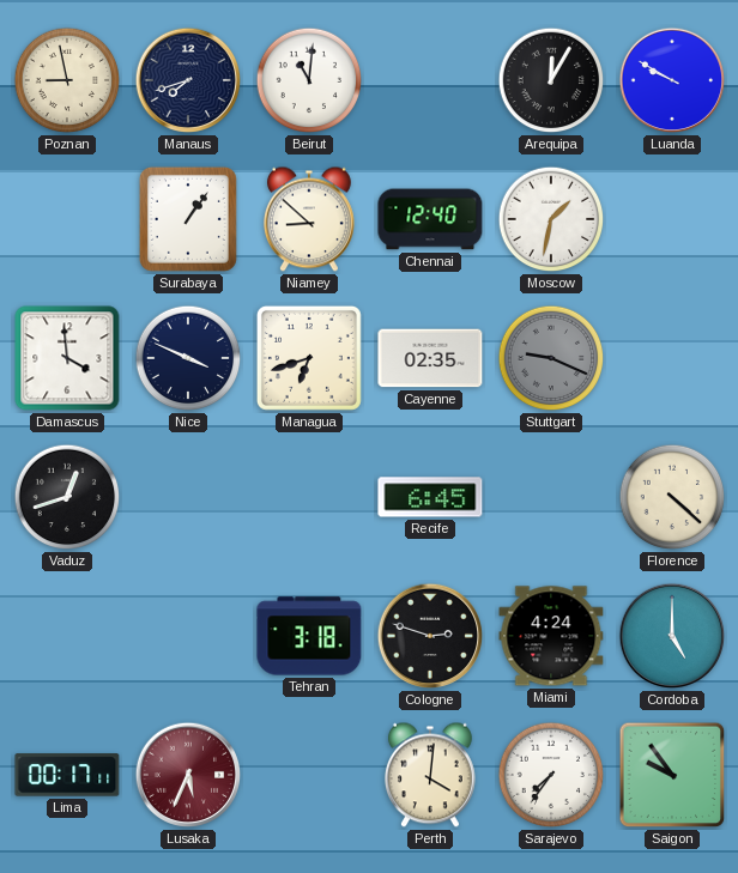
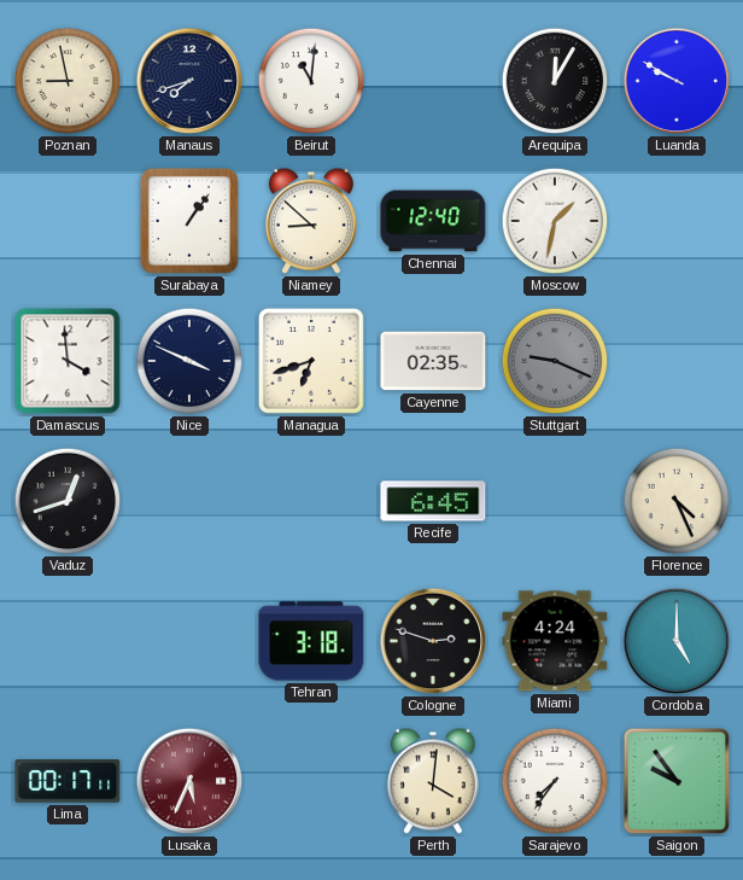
Florence: 4:22 -> 4:26 (677, 501)
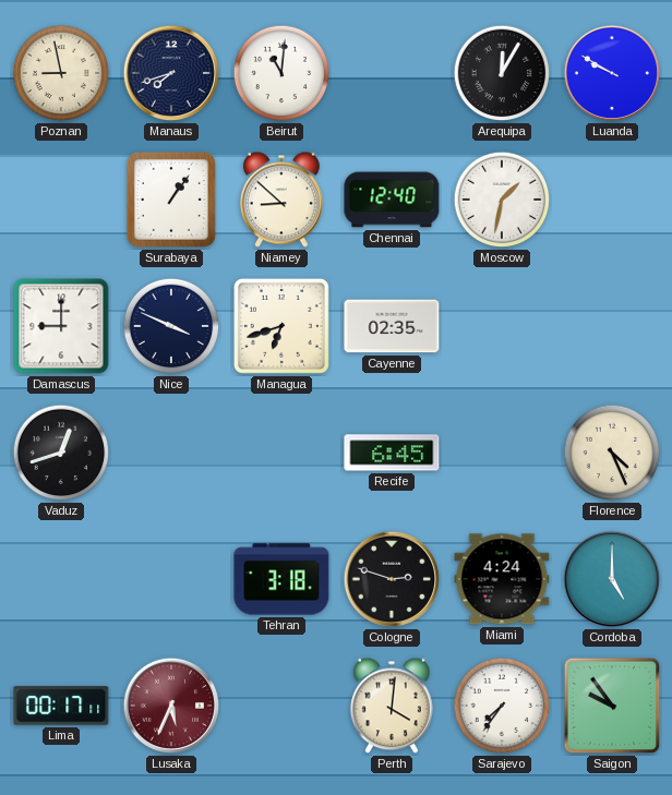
Damascus: 3:59 -> 9:00 (61, 326)
Stuttgart: 9:19 -> none (555, 361)
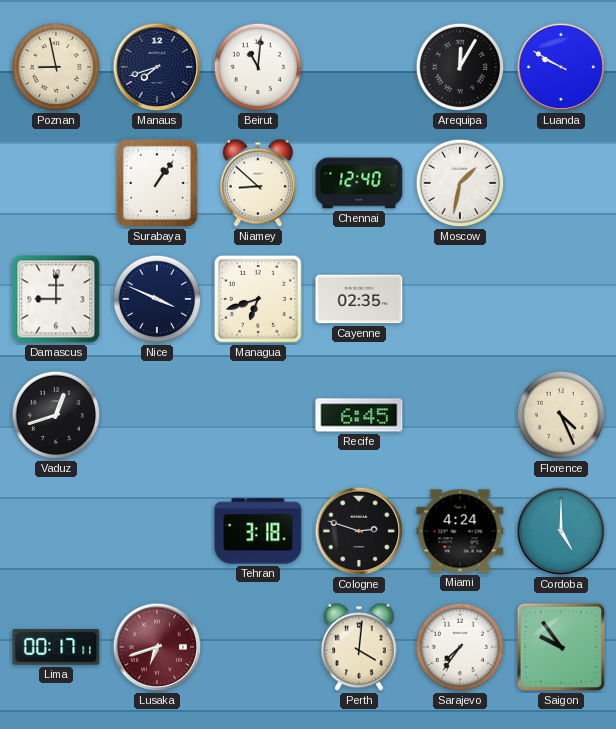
Lusaka: 5:34 -> 6:42 (157, 647)
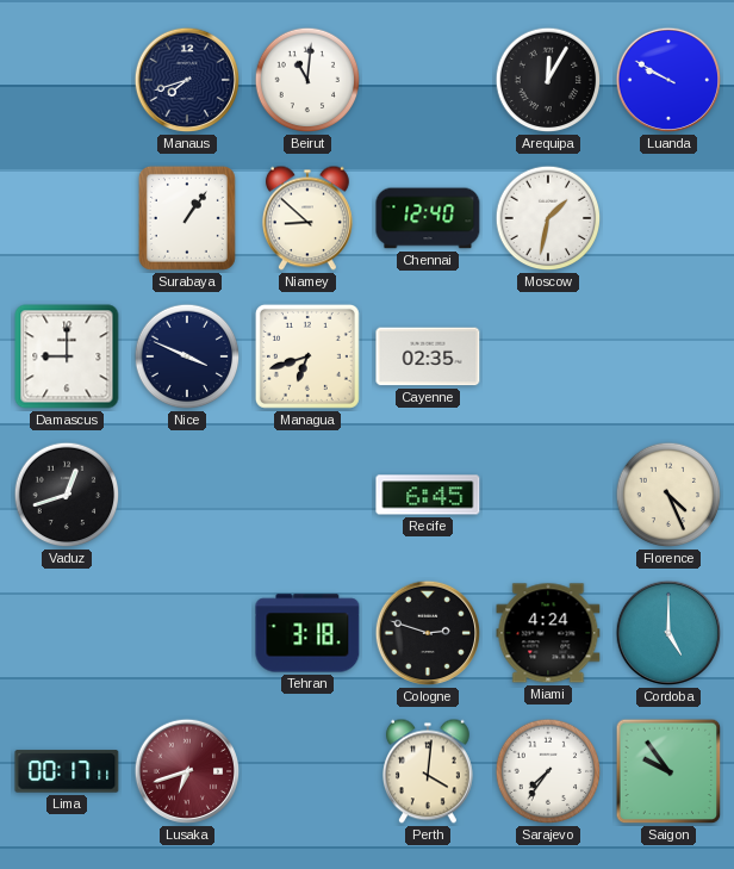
Poznan: 8:58 -> none (56, 67)
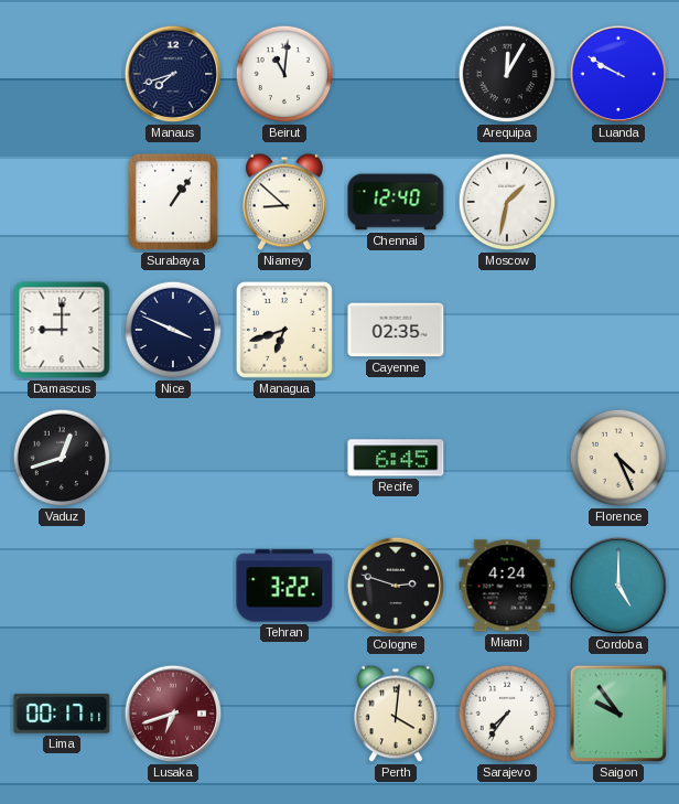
Tehran: 3:18 -> 3:22 (284, 586)
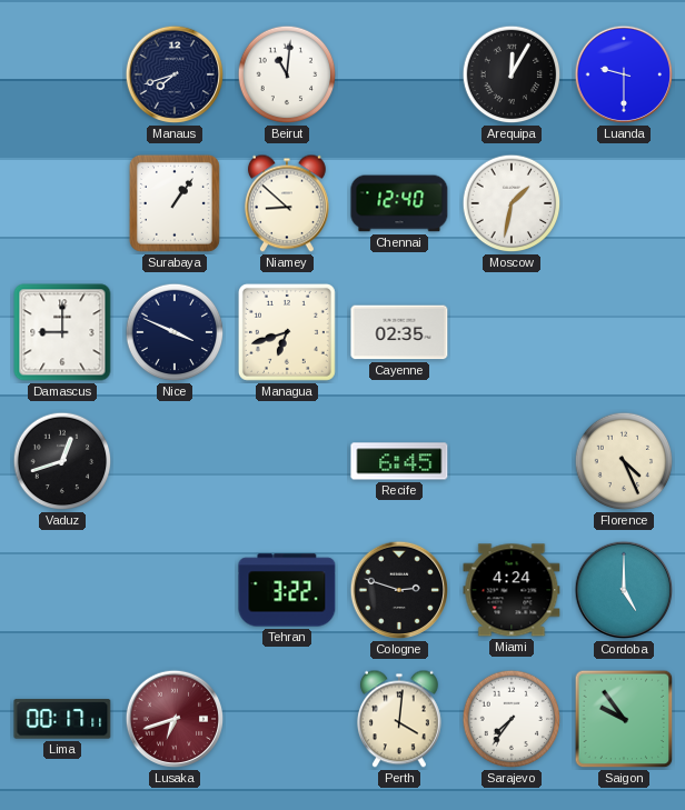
Luanda: 9:50 -> 9:30 (624, 74)
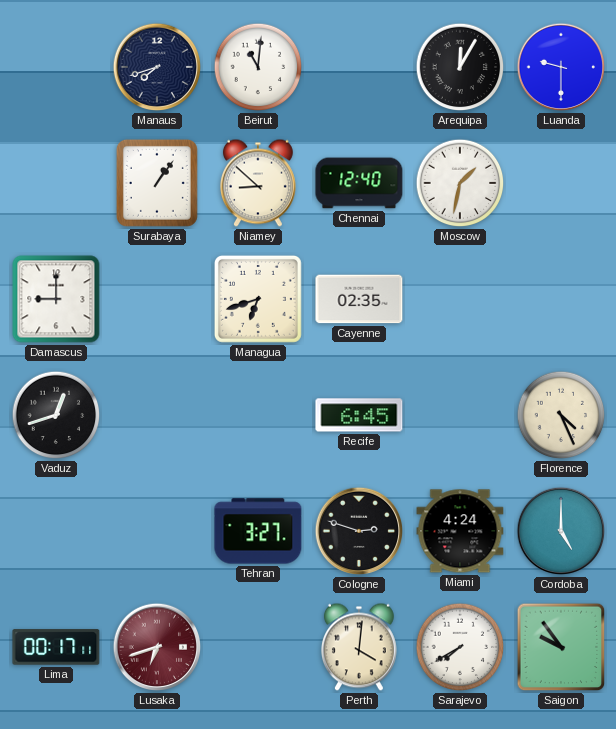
Nice: 3:49 -> none (175, 332)
Tehran: 3:22 -> 3:27 (258, 531)
Sarajevo: 7:36 -> 7:40 (460, 647)
